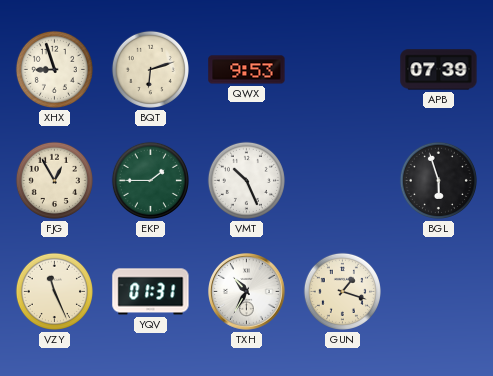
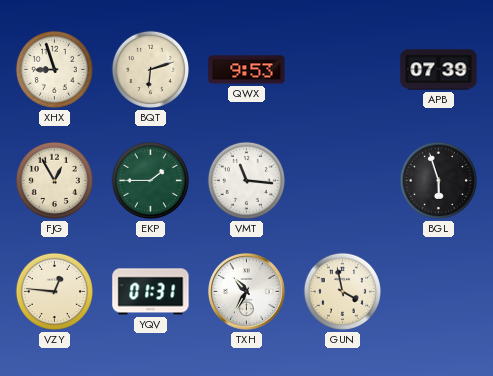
VMT: 10:26 -> 11:16 (246, 180)
VZY: 11:26 -> 12:46 (54, 291)
GUN: 1:18 -> 3:58 (342, 291)
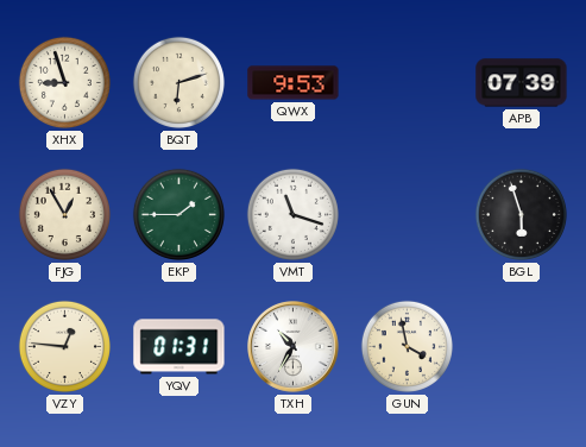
VMT: 11:16 -> 11:18 (292, 214)
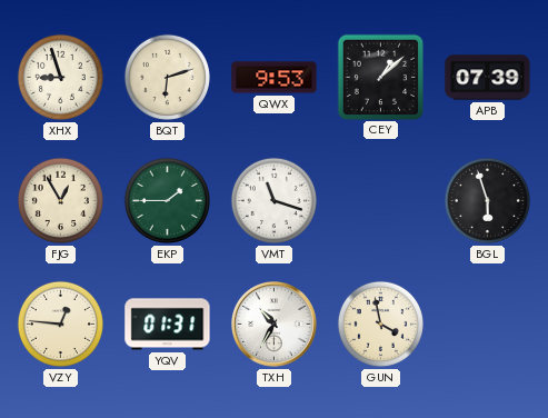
CEY: none -> 1:08 (380, 77)
